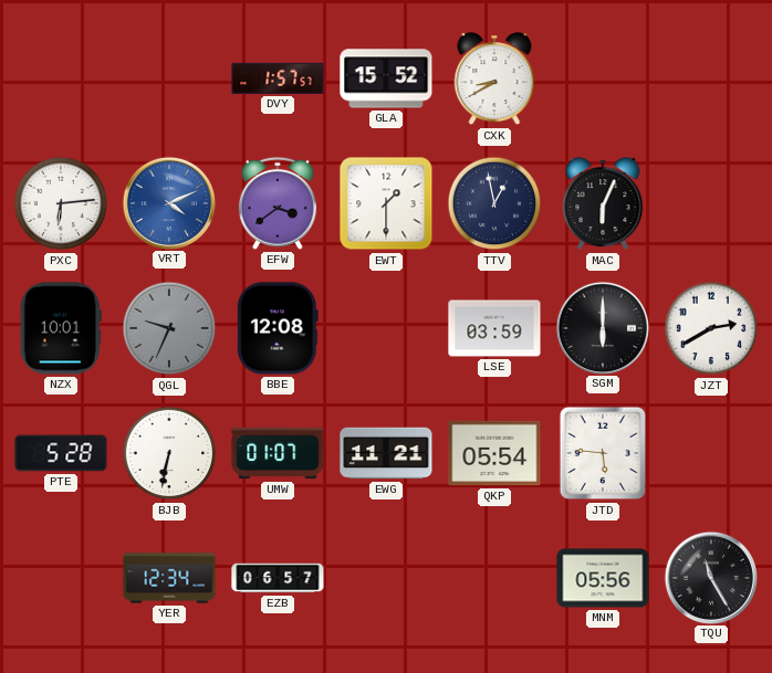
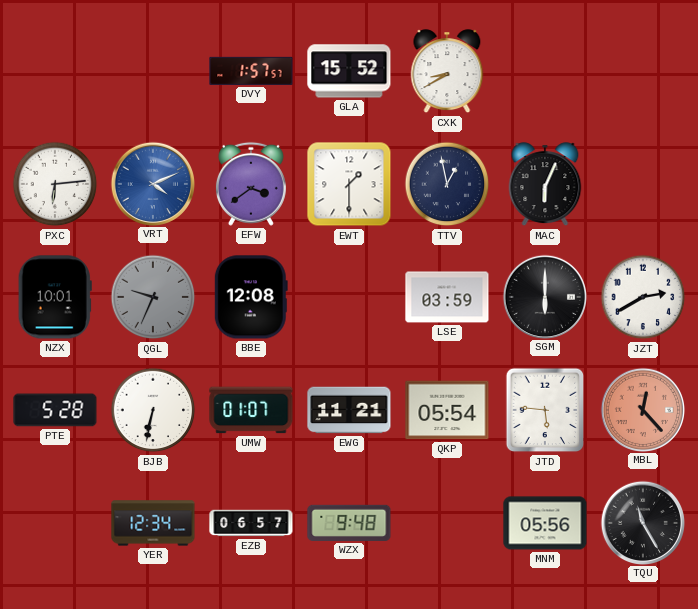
MBL: none -> 12:23 (642, 409)
WZX: none -> 9:48 (349, 523)
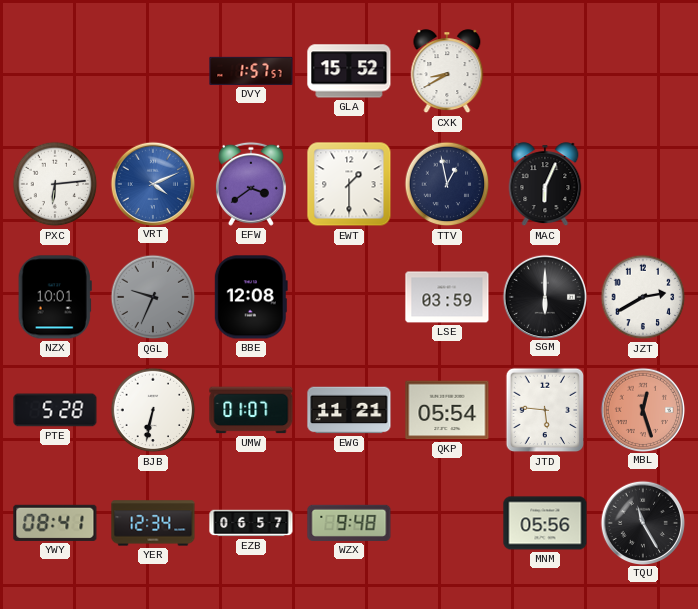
MBL: 12:23 -> 12:27 (642, 409)
YWY: none -> 08:41 (55, 523)
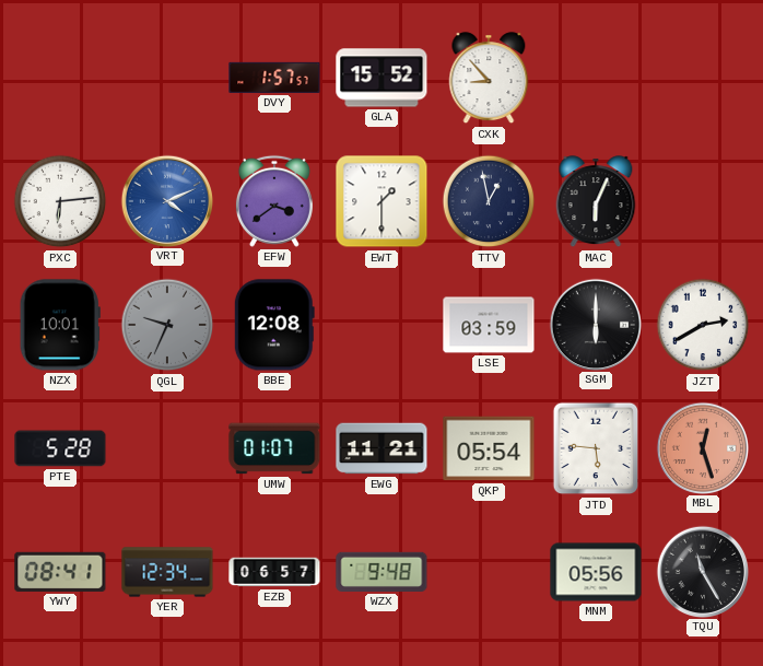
CXK: 8:40 -> 8:53 (489, 79)
BJB: 6:32 -> none (153, 410)
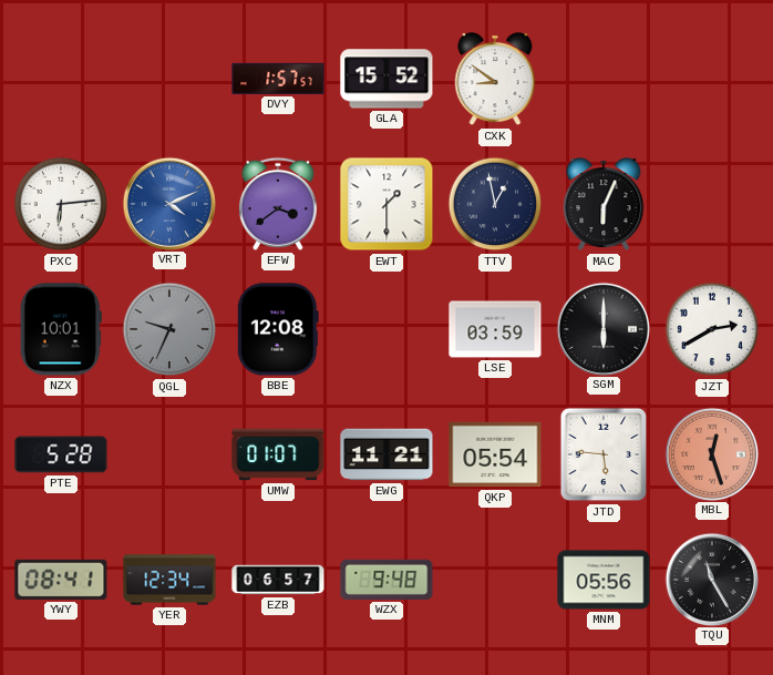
CXK: 8:53 -> 8:51 (495, 80)
